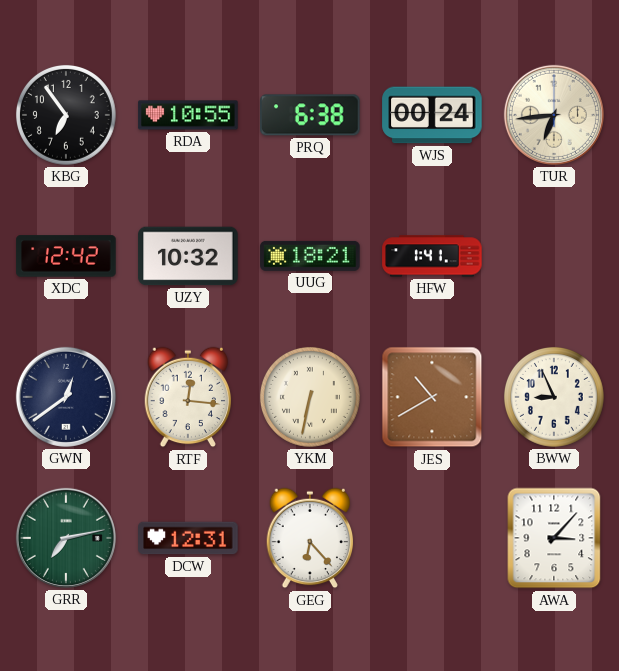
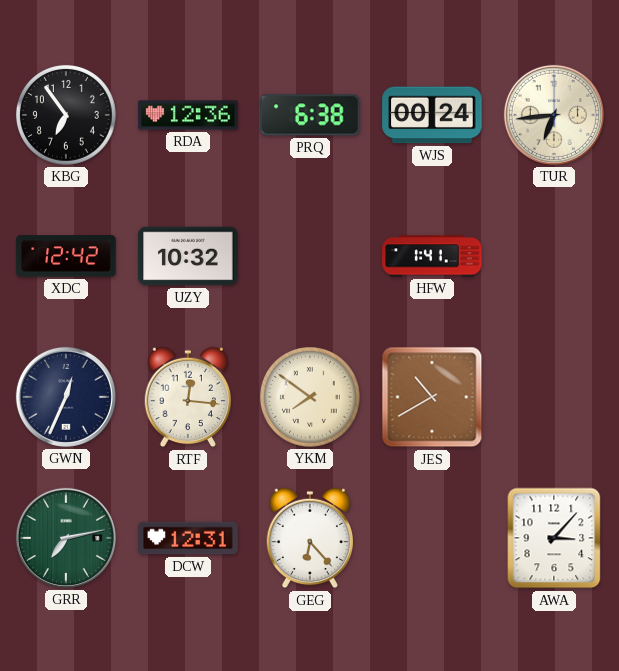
RDA: 10:55 -> 12:36 (188, 115)
UUG: 18:21 -> none (310, 256)
GWN: 12:39 -> 12:34 (66, 397)
YKM: 6:32 -> 7:51 (310, 397)
BWW: 8:56 -> none (554, 397)
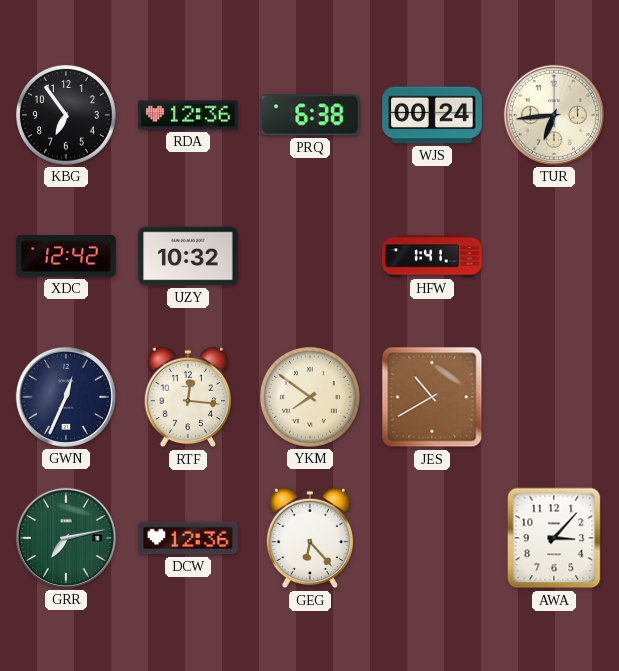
DCW: 12:31 -> 12:36 (188, 538)
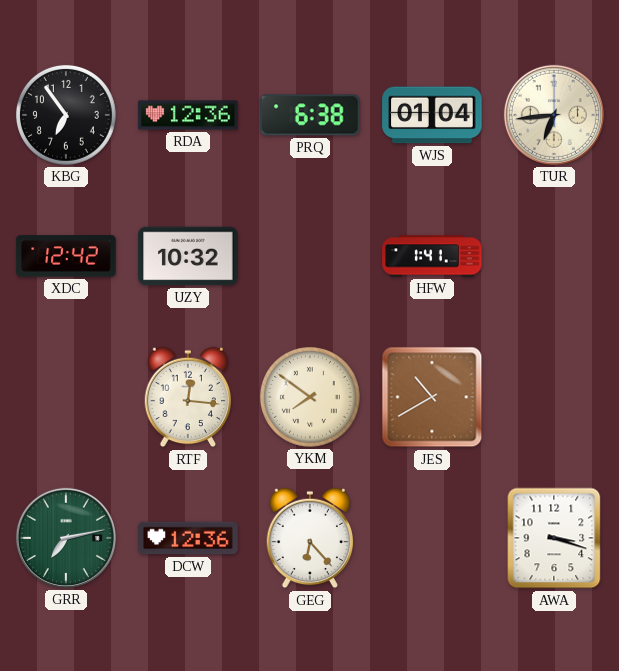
WJS: 00:24 -> 01:04 (432, 115)
GWN: 12:34 -> none (66, 397)
AWA: 3:07 -> 3:18 (554, 538)
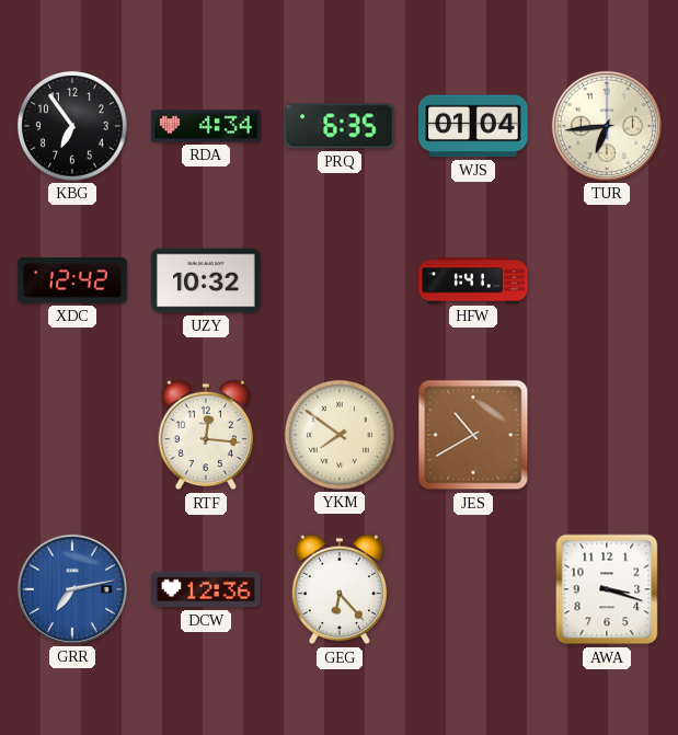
RDA: 12:36 -> 4:34 (206, 126)
PRQ: 6:38 -> 6:35 (340, 126)
GRR dial: green -> blue (72, 589)
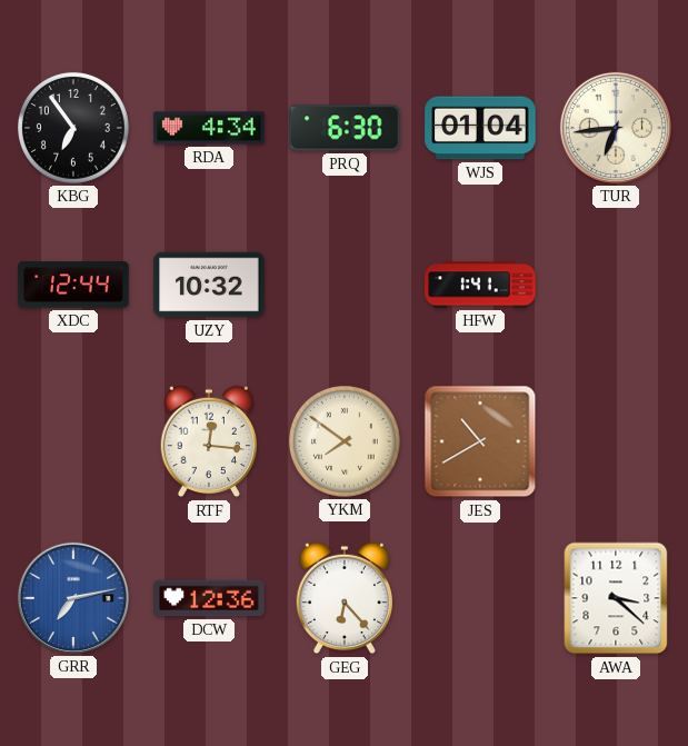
PRQ: 6:35 -> 6:30 (345, 128)
XDC: 12:42 -> 12:44 (73, 285)
AWA: 3:18 -> 3:22 (616, 598)
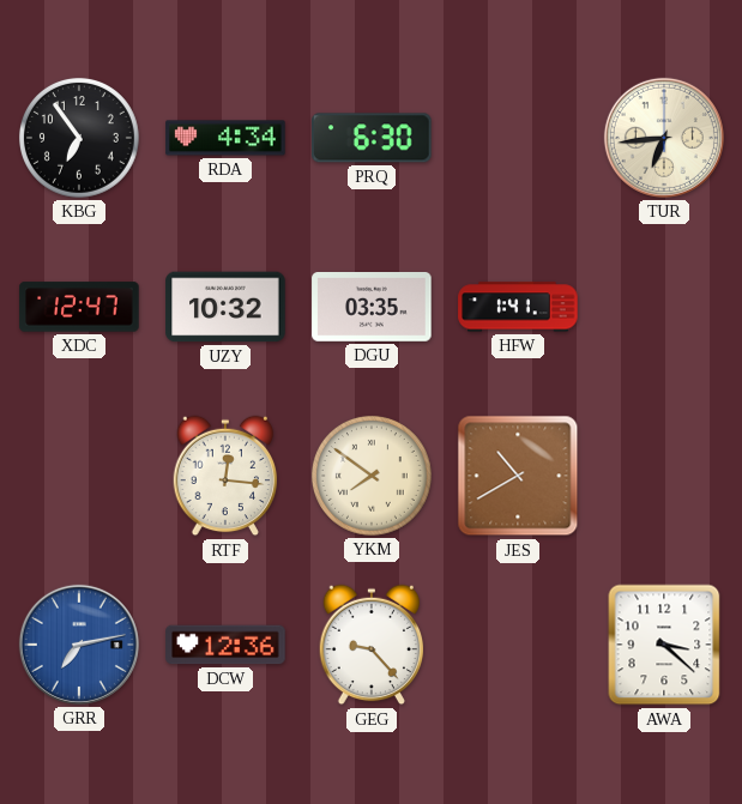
WJS: 01:04 -> none (480, 128)
XDC: 12:44 -> 12:47 (79, 307)
DGU: none -> 03:35 (372, 308)
GEG: 6:23 -> 9:23 (372, 645)
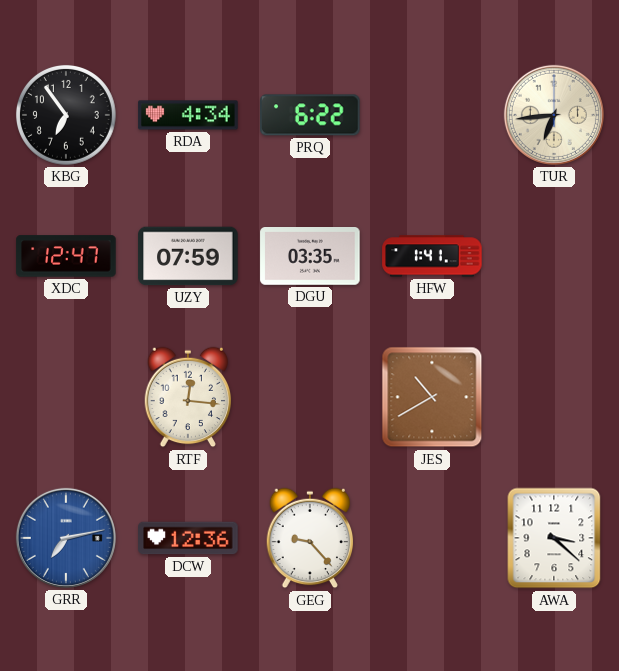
PRQ: 6:30 -> 6:22 (310, 115)
UZY: 10:32 -> 07:59 (188, 256)
YKM: 7:51 -> none (372, 476)
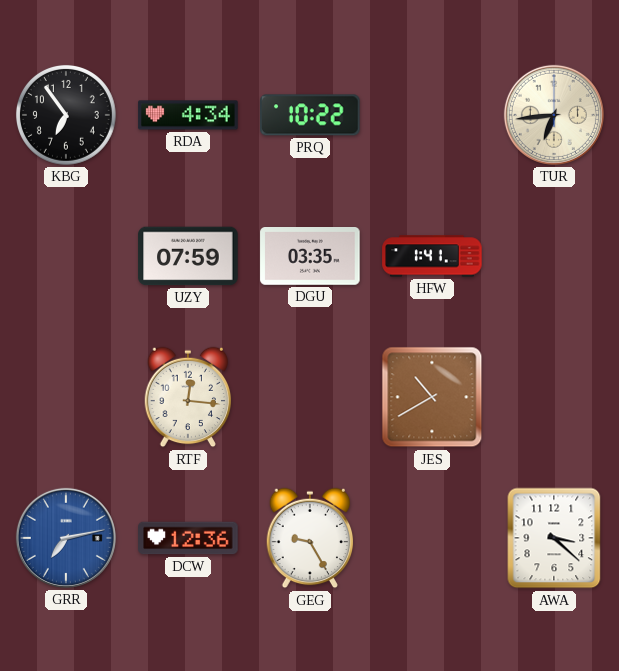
PRQ: 6:22 -> 10:22 (310, 115)
XDC: 12:47 -> none (66, 256)
GEG: 9:23 -> 9:25 (310, 538)
